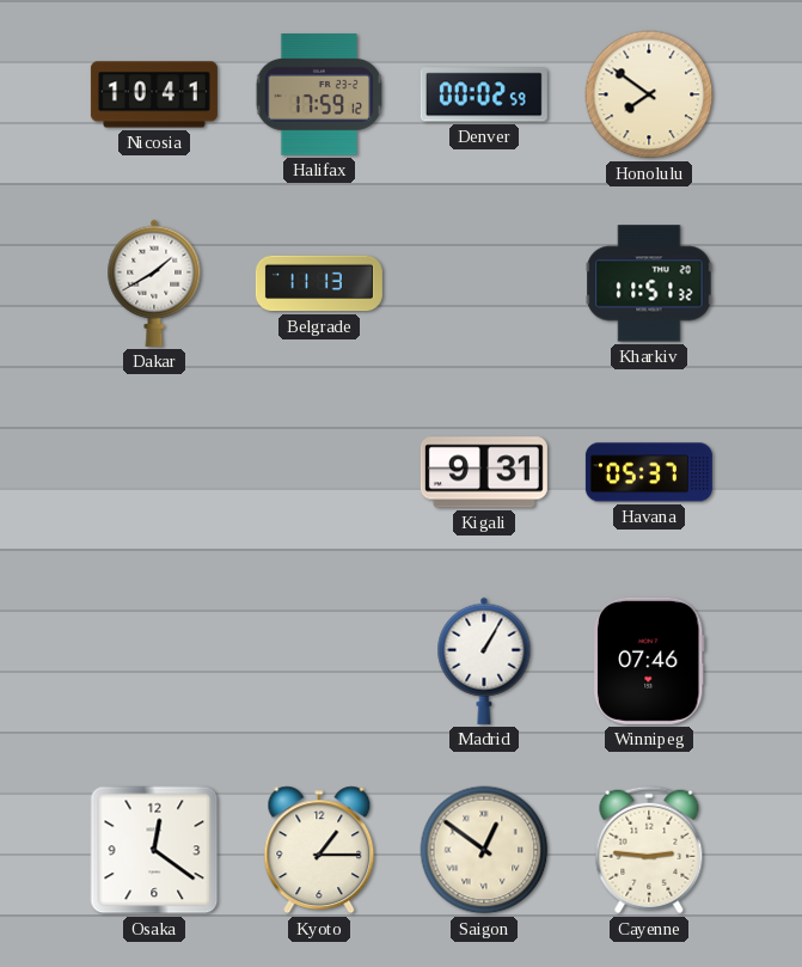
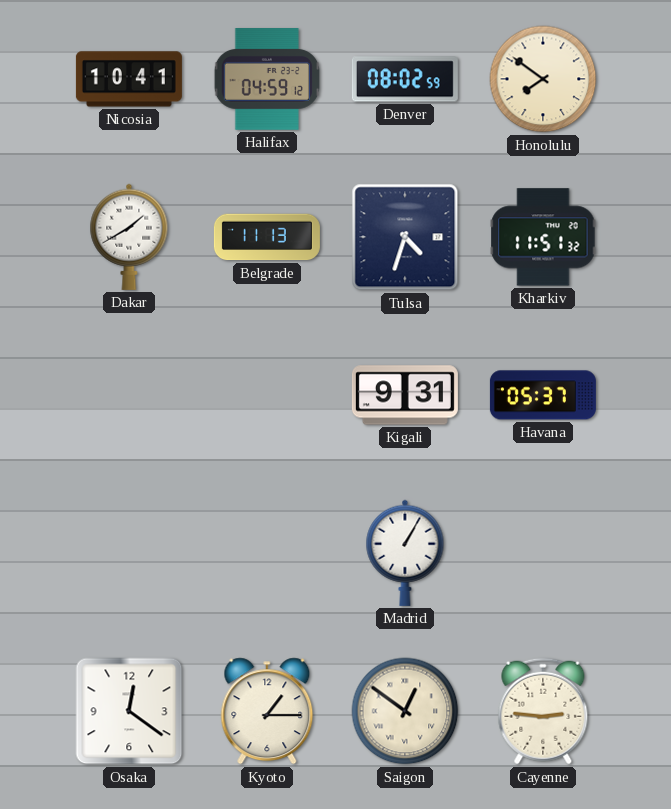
Halifax: 17:59 -> 04:59 (266, 79)
Denver: 00:02 -> 08:02 (405, 79)
Tulsa: none -> 4:33 (405, 237)
Winnipeg: 07:46 -> none (650, 661)
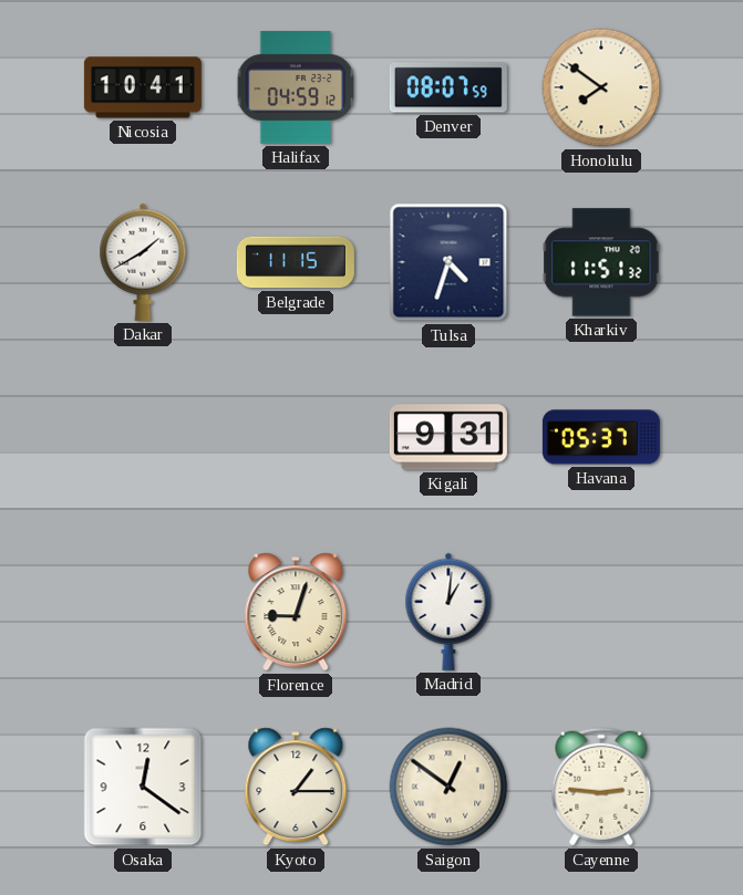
Denver: 08:02 -> 08:07 (448, 87)
Belgrade: 11:13 -> 11:15 (296, 262)
Florence: none -> 9:03 (296, 612)
Madrid: 1:05 -> 1:01 (448, 612)
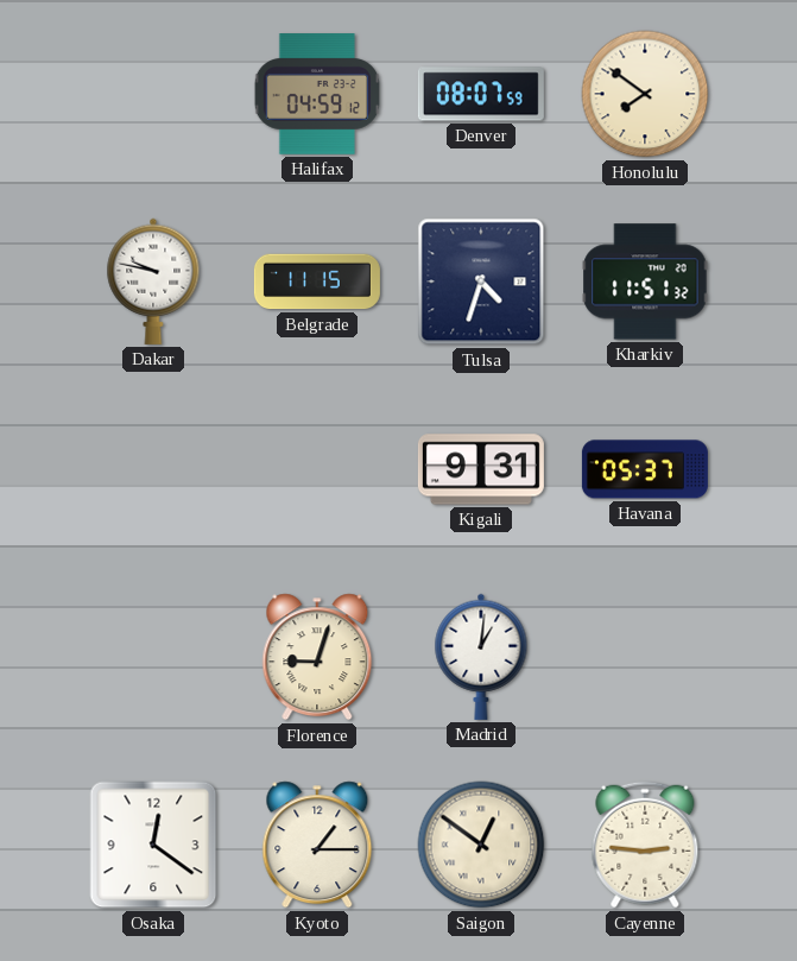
Nicosia: 10:41 -> none (143, 87)
Dakar: 1:40 -> 9:47 (153, 282)
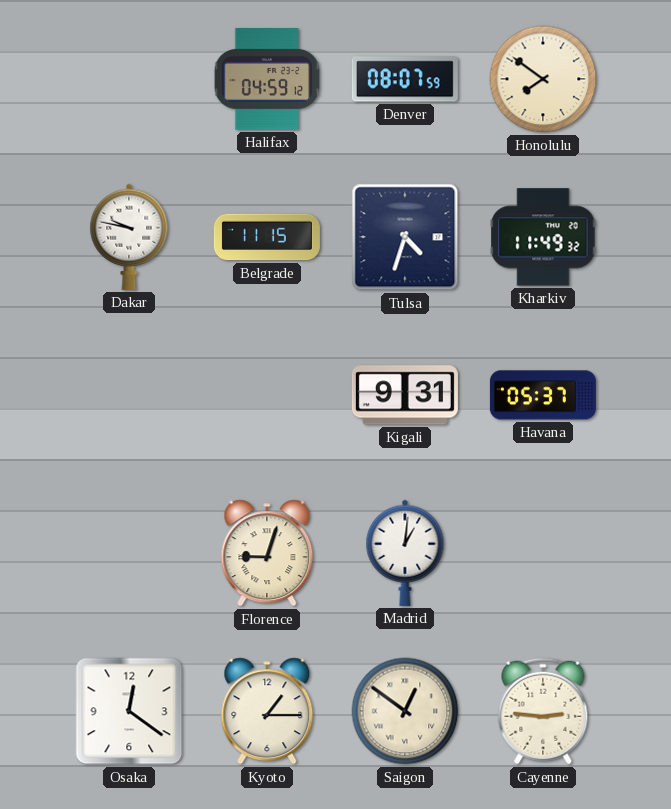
Kharkiv: 11:51 -> 11:49 (543, 237)
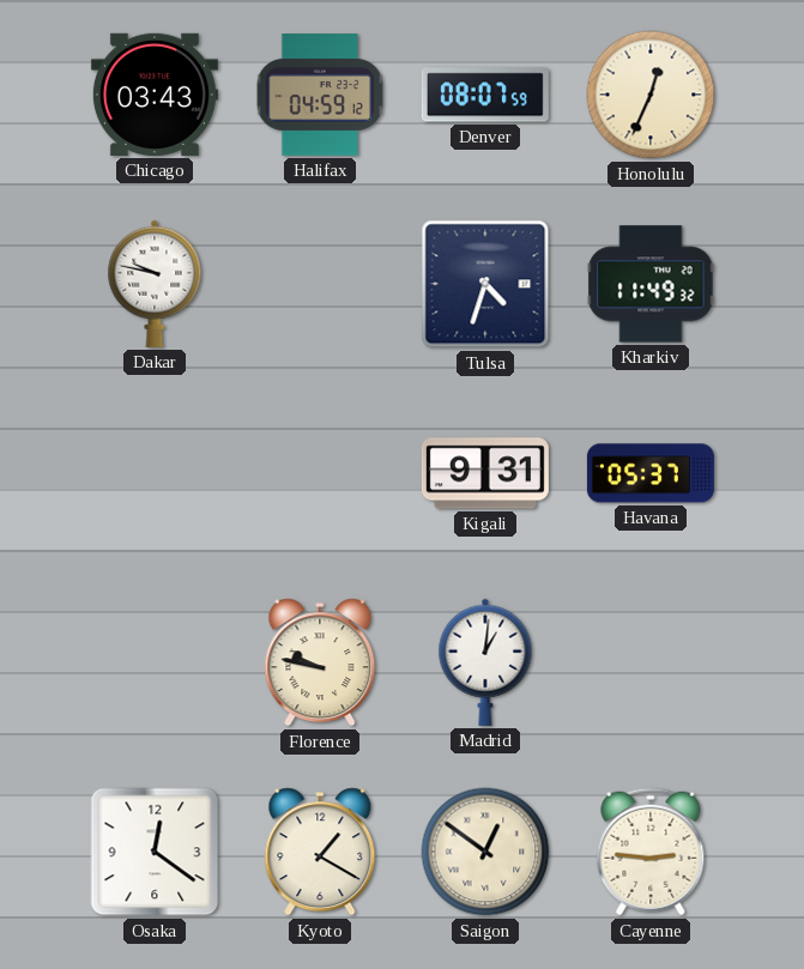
Chicago: none -> 03:43 (155, 95)
Honolulu: 7:51 -> 12:34 (651, 95)
Belgrade: 11:15 -> none (267, 237)
Florence: 9:03 -> 9:47 (320, 662)
Kyoto: 1:15 -> 1:20 (320, 852)
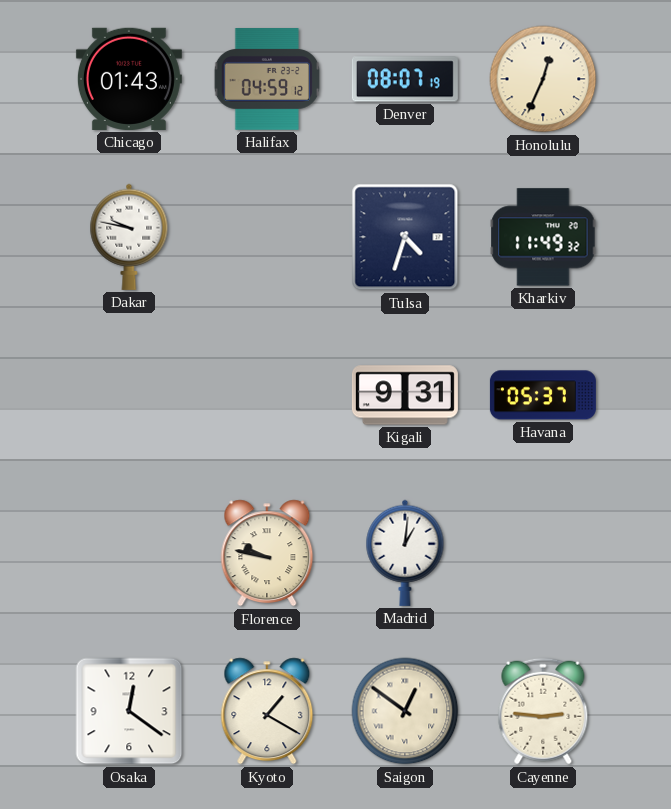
Chicago: 03:43 -> 01:43 (129, 79)
Denver: 08:07:59 -> 08:07:19 (405, 79)
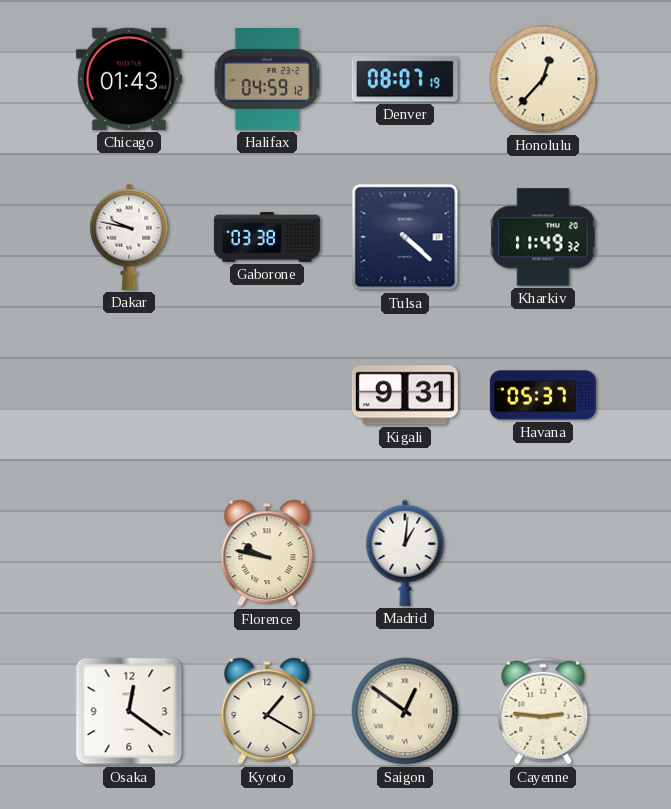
Honolulu: 12:34 -> 12:37 (543, 79)
Gaborone: none -> 03:38 (267, 237)
Tulsa: 4:33 -> 4:22 (405, 237)
